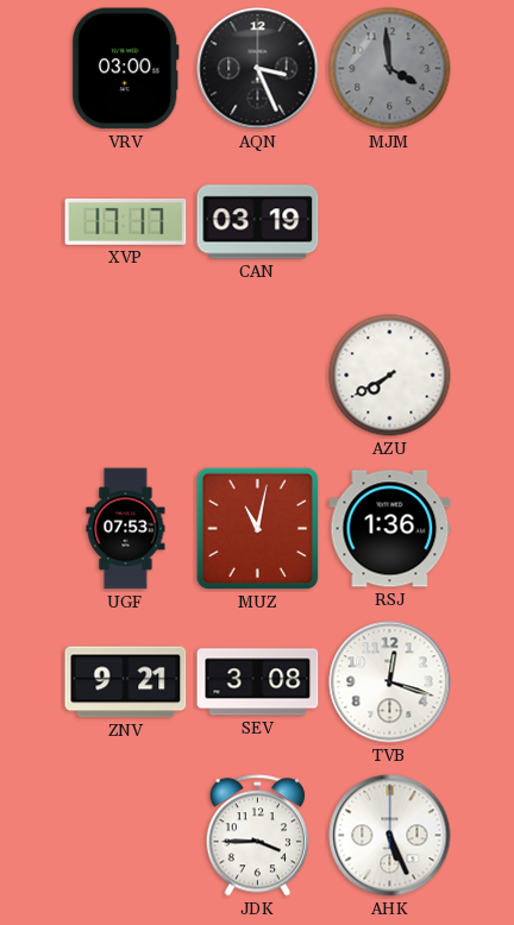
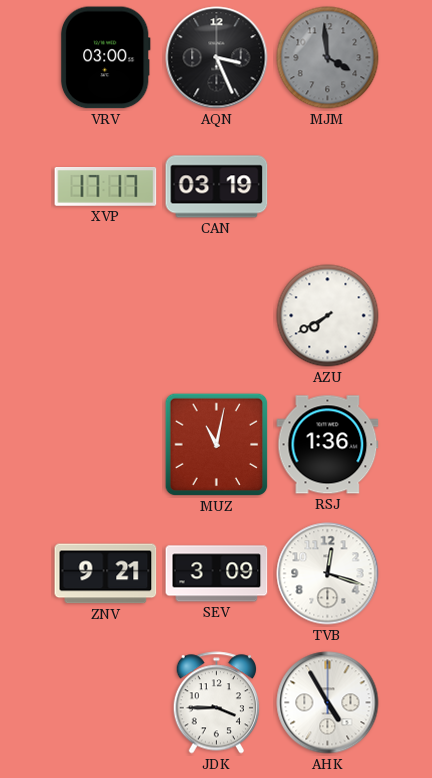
UGF: 07:53 -> none (126, 529)
SEV: 3:08 -> 3:09 (217, 574)
AHK: 5:26 -> 4:55 (328, 703)
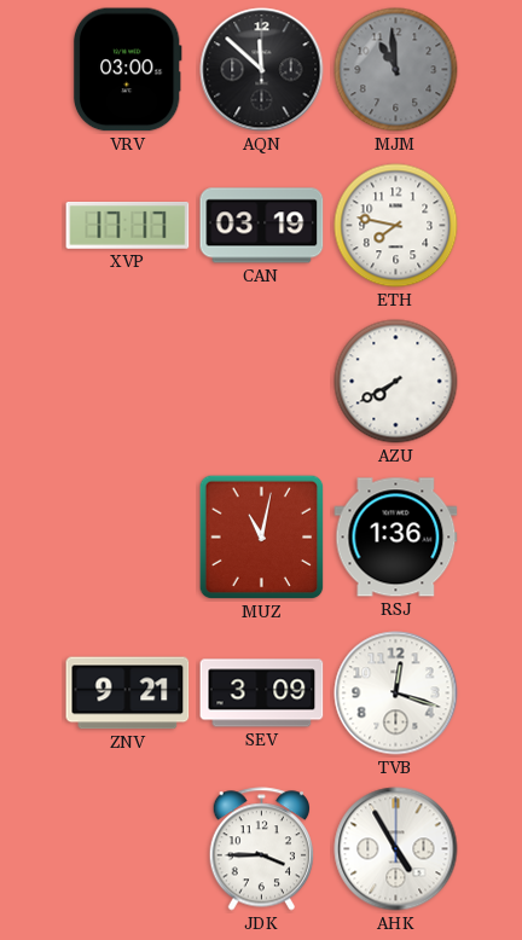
AQN: 3:26 -> 11:52 (262, 70)
MJM: 3:59 -> 10:59 (396, 70)
ETH: none -> 7:47 (396, 226)
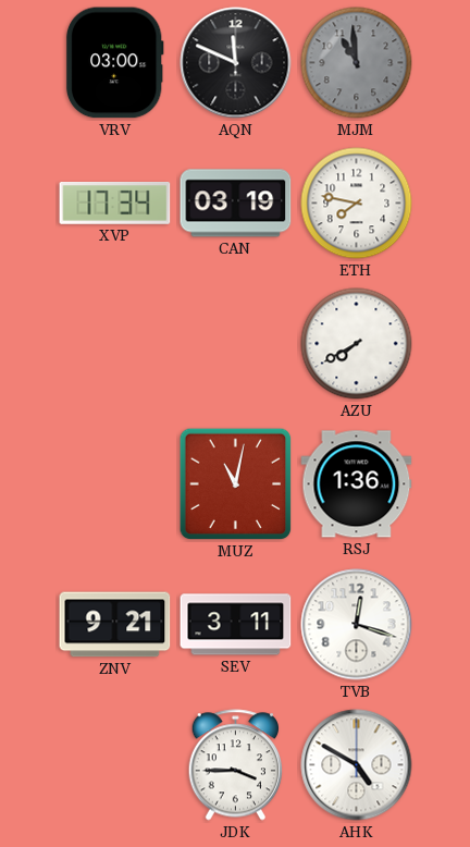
AQN: 11:52 -> 11:49 (236, 63)
XVP: 17:17 -> 17:34 (115, 204)
SEV: 3:09 -> 3:11 (236, 625)
AHK: 4:55 -> 4:50 (357, 765)
